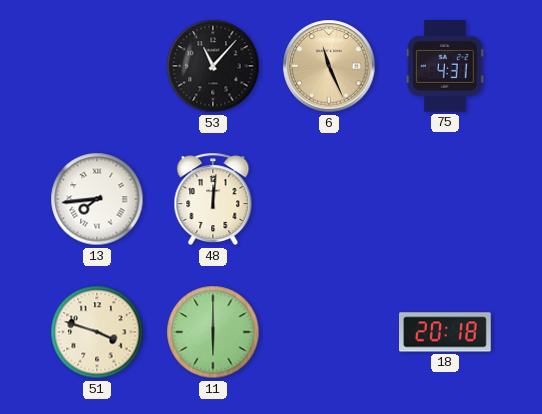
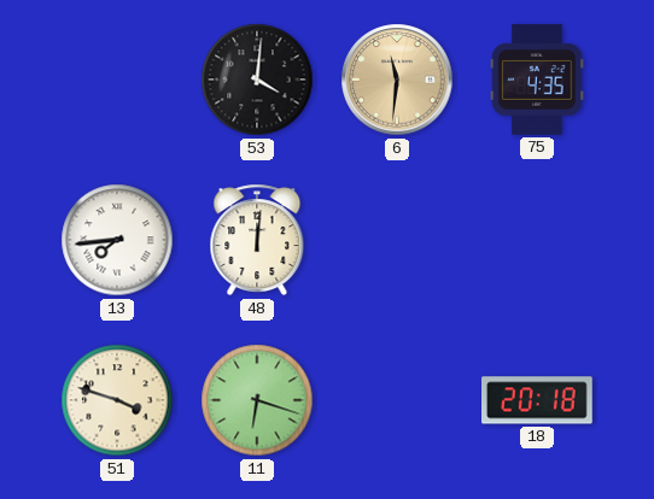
53: 11:07 -> 4:01 (257, 80)
6: 11:26 -> 11:31 (397, 80)
75: 4:31 -> 4:35 (537, 80)
11: 6:00 -> 6:18 (257, 400)
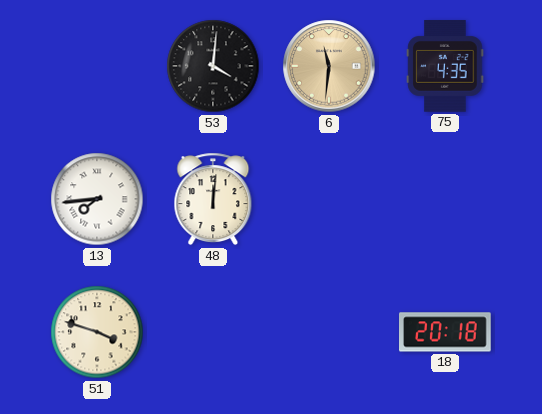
11: 6:18 -> none (257, 400)
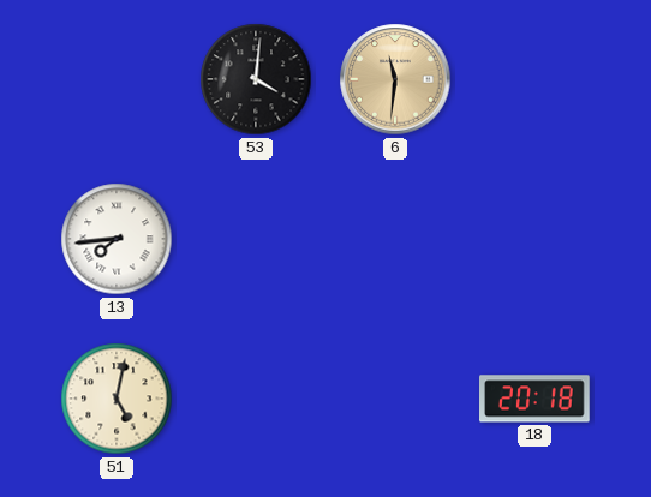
75: 4:35 -> none (445, 66)
48: 12:01 -> none (213, 199)
51: 3:48 -> 5:02 (117, 399)
